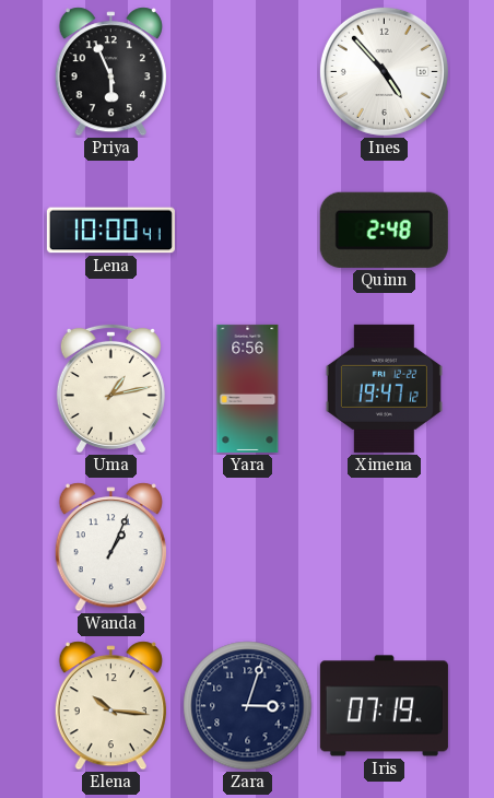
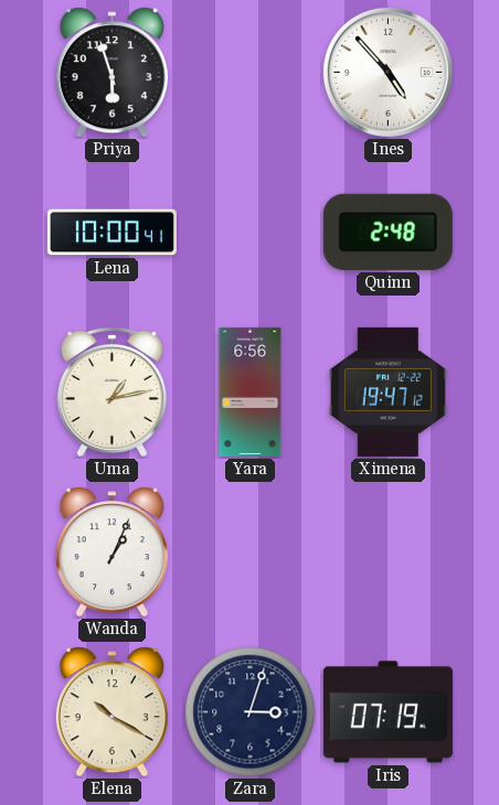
Priya: 5:56 -> 5:57 (112, 73)
Elena: 10:16 -> 10:20 (112, 712)
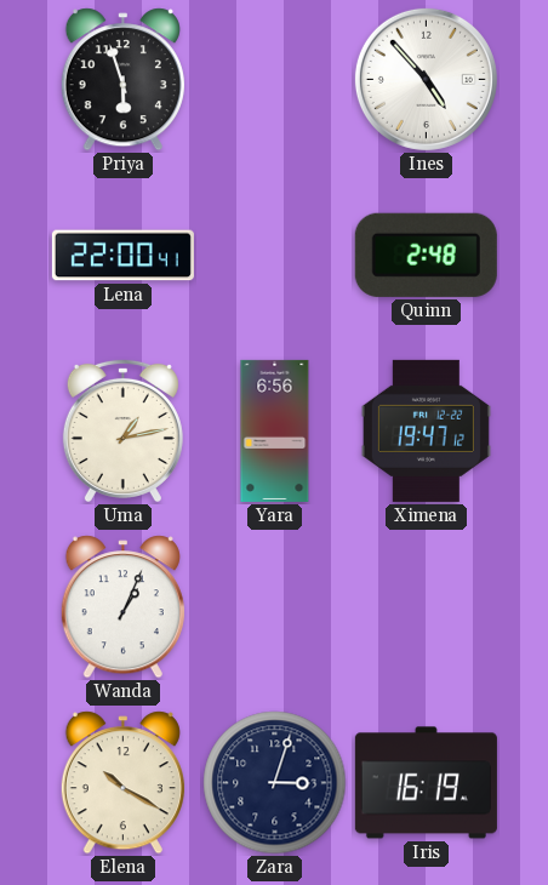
Lena: 10:00 -> 22:00 (122, 256)
Iris: 07:19 -> 16:19 (426, 783)
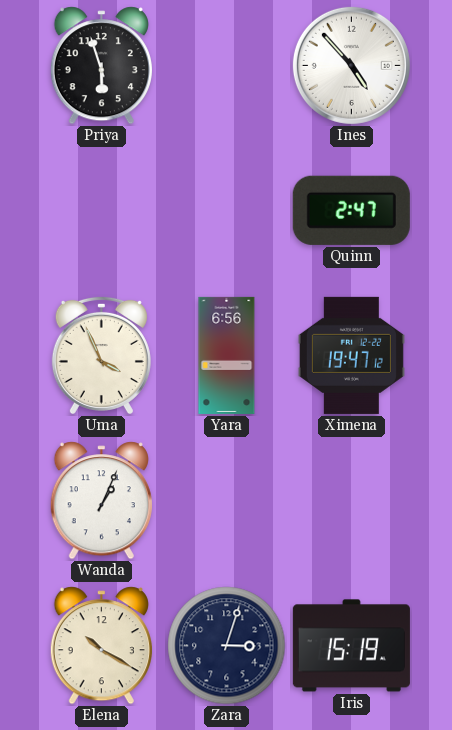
Lena: 22:00 -> none (122, 256)
Quinn: 2:48 -> 2:47 (351, 210)
Uma: 1:13 -> 3:56 (101, 355)
Iris: 16:19 -> 15:19 (351, 646)
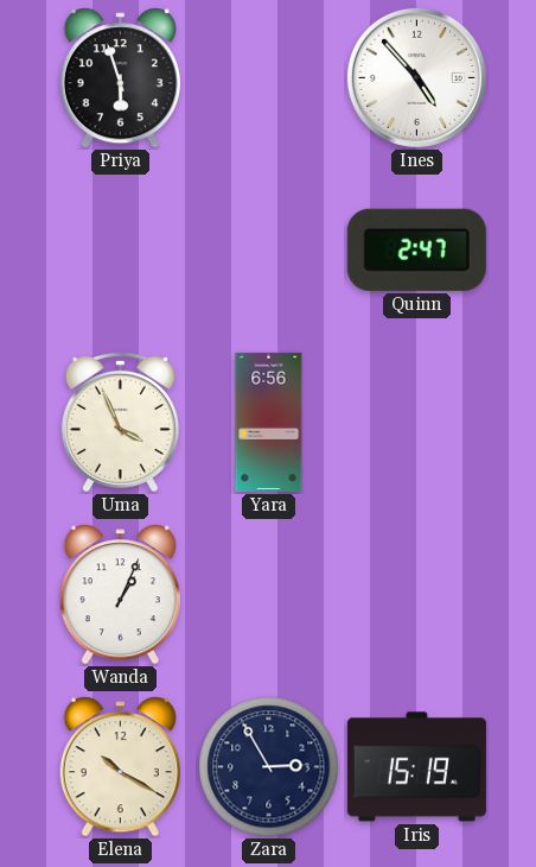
Ximena: 19:47 -> none (351, 355)
Zara: 3:03 -> 2:55 (269, 767)
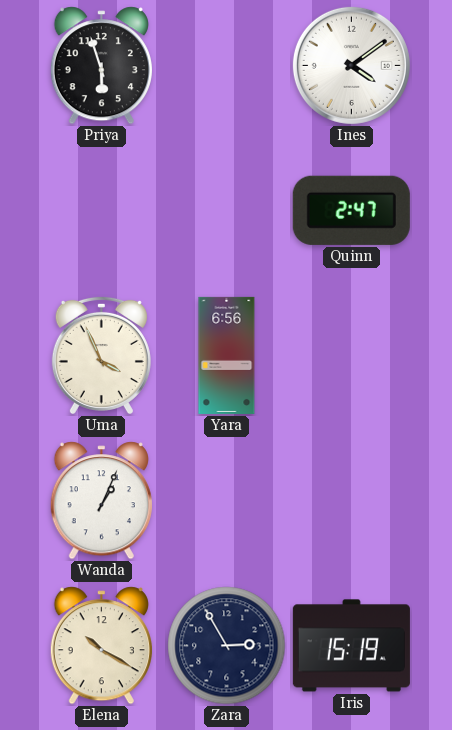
Ines: 4:53 -> 4:09 (351, 65)
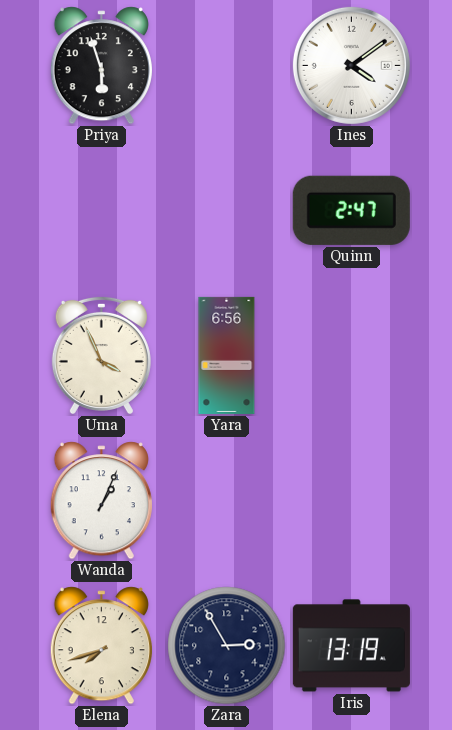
Elena: 10:20 -> 7:42 (101, 646)
Iris: 15:19 -> 13:19 (351, 646)
